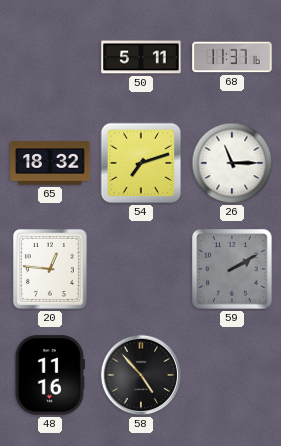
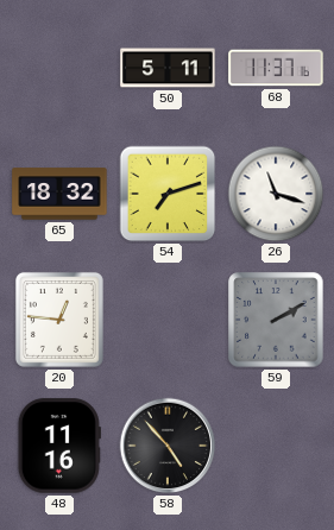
26: 11:15 -> 11:18 (276, 194)
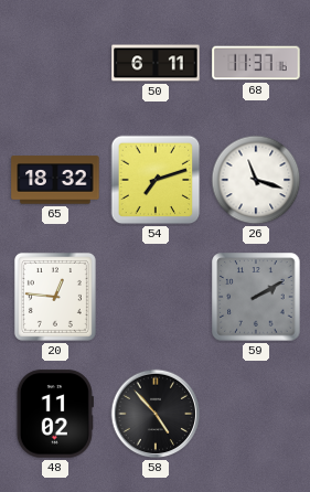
50: 5:11 -> 6:11 (156, 63)
48: 11:16 -> 11:02 (55, 414)
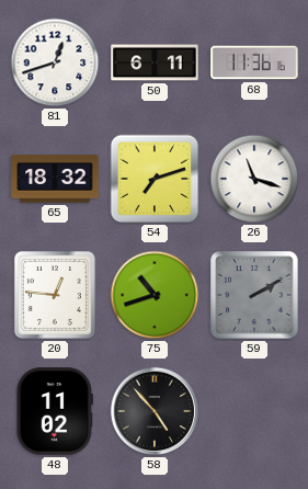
81: none -> 12:42 (55, 62)
68: 11:37 -> 11:36 (254, 62)
75: none -> 10:42 (155, 295)
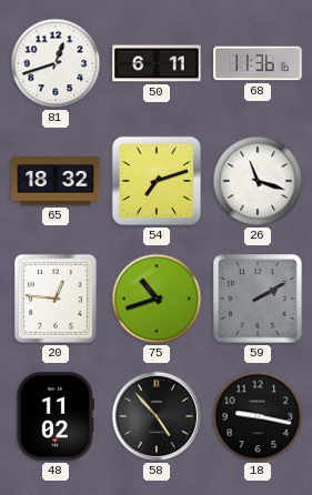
18: none -> 9:17 (258, 416)
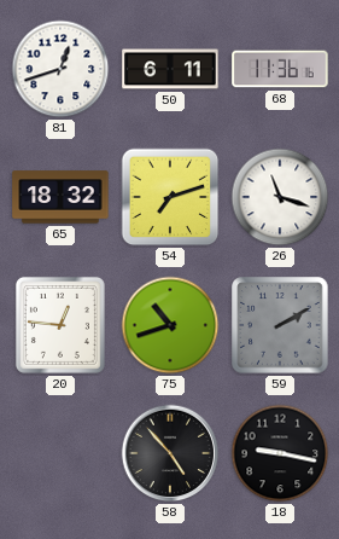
48: 11:02 -> none (56, 416)
